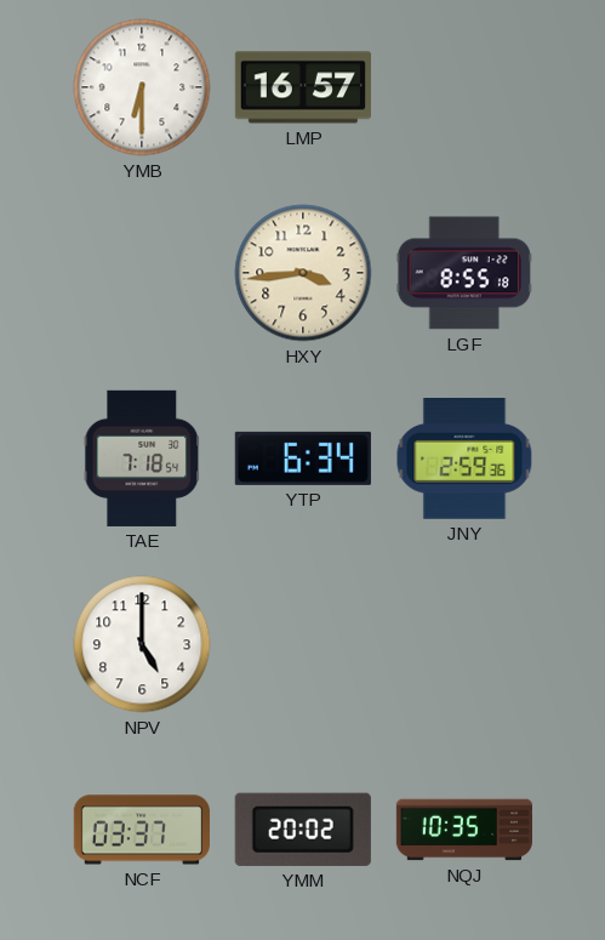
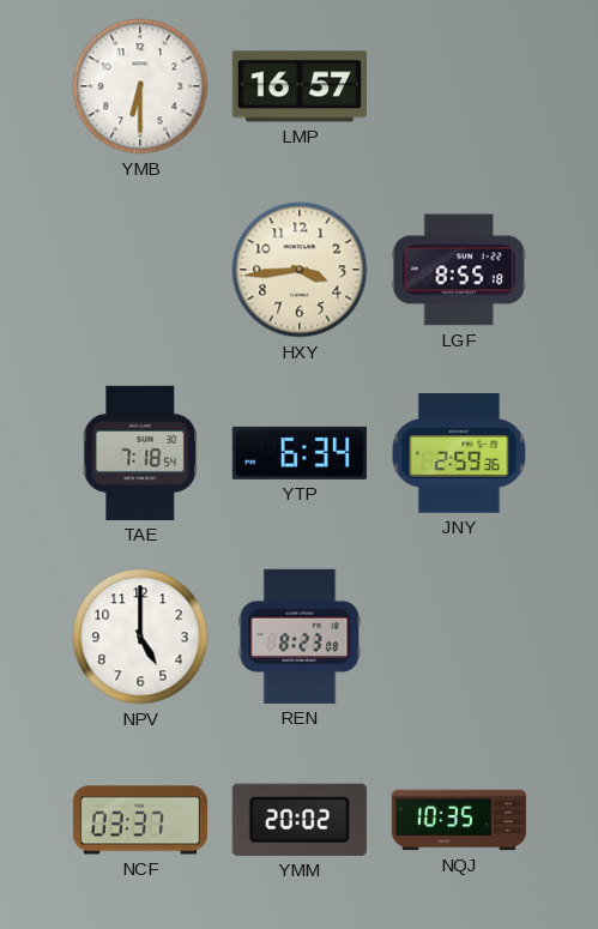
REN: none -> 8:23 (300, 637)
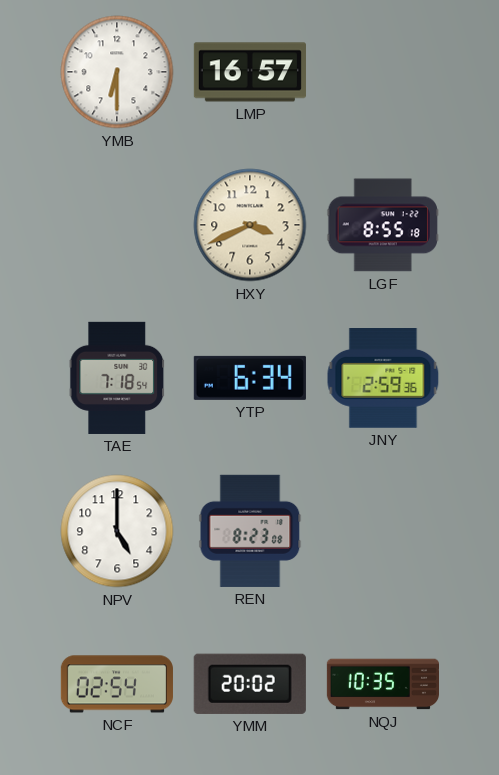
HXY: 3:44 -> 3:41 (250, 225)
NCF: 03:37 -> 02:54 (117, 684)
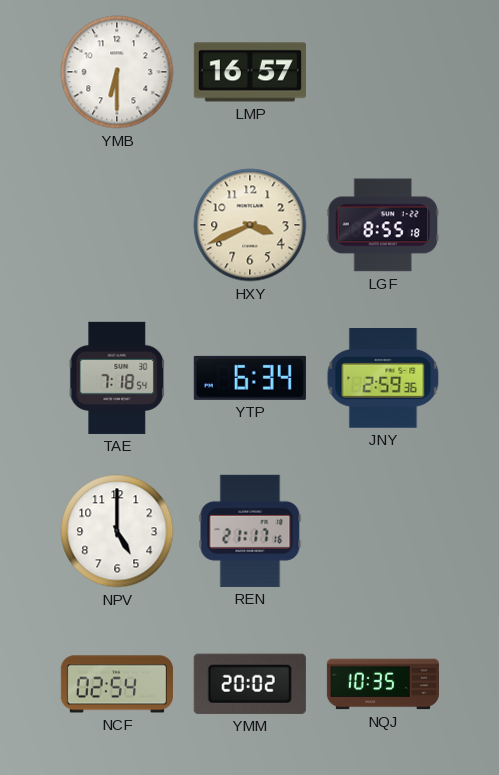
REN: 8:23 -> 21:17 (250, 531)
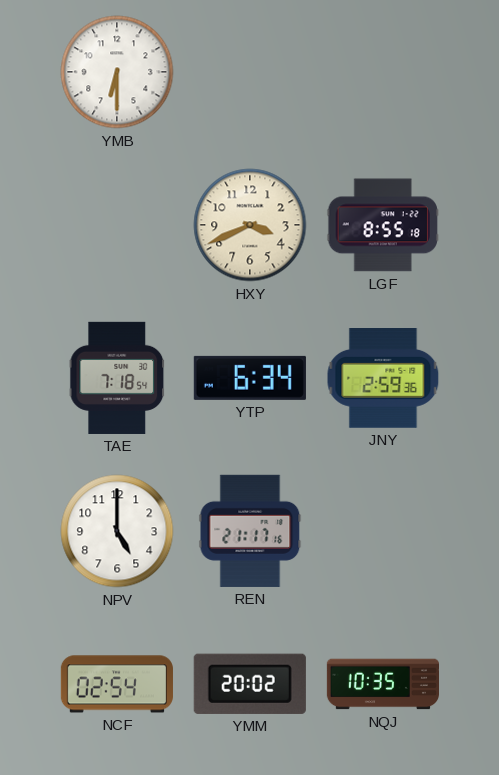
LMP: 16:57 -> none (250, 72)
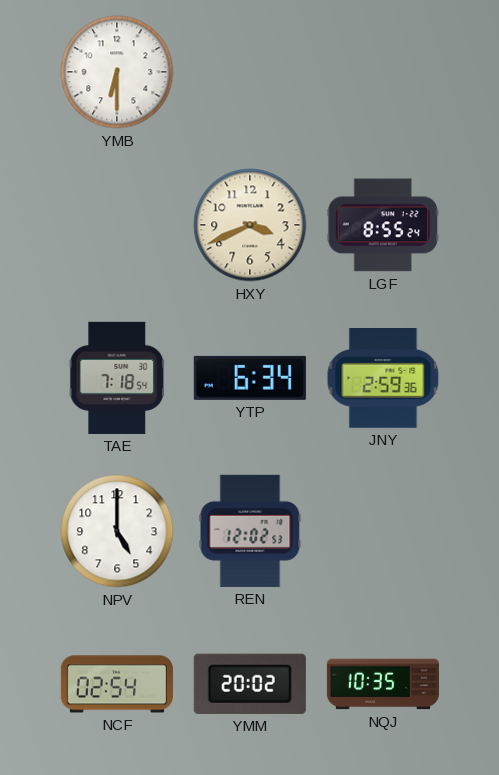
LGF: 8:55:18 -> 8:55:24 (383, 225)
REN: 21:17 -> 12:02 (250, 531)
